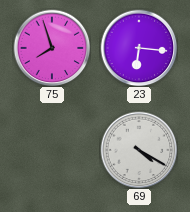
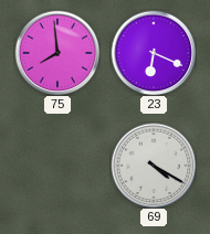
75: 7:57 -> 7:59 (57, 53)
23: 6:16 -> 6:19 (154, 53)
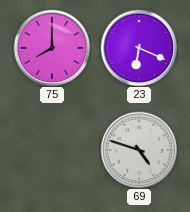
75: 7:59 -> 8:00 (52, 48)
69: 4:20 -> 4:48 (139, 150)
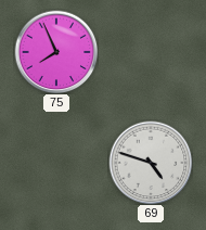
75: 8:00 -> 7:56 (56, 52)
23: 6:19 -> none (139, 48)
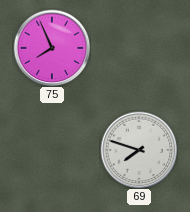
69: 4:48 -> 7:48 (139, 150)
